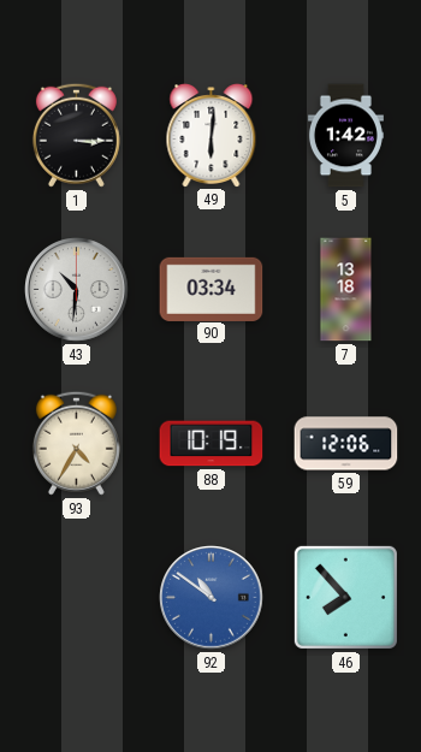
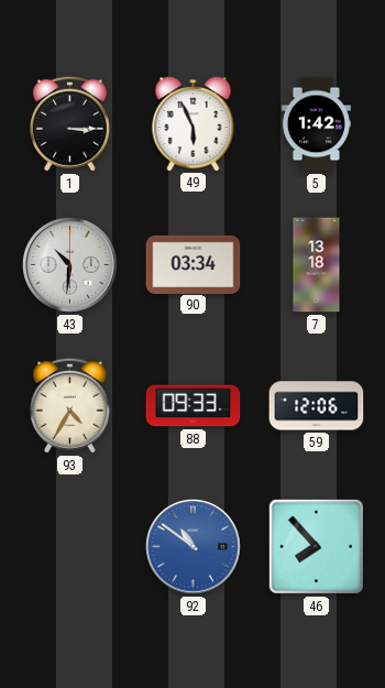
49: 6:01 -> 5:56 (194, 124)
88: 10:19 -> 09:33 (194, 406)
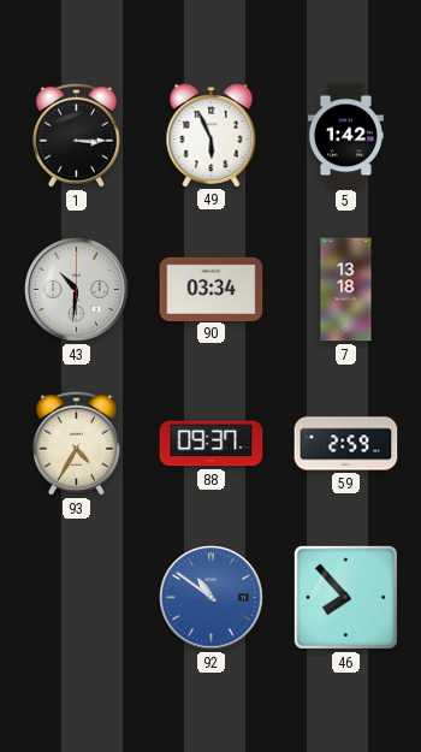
88: 09:33 -> 09:37 (212, 444)
59: 12:06 -> 2:59 (346, 444)
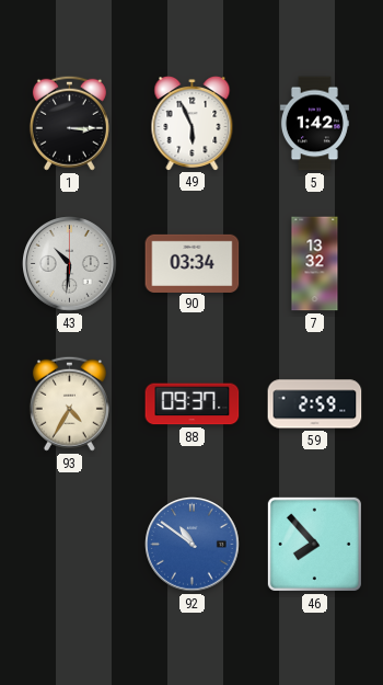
7: 13:18 -> 13:32 (315, 264)
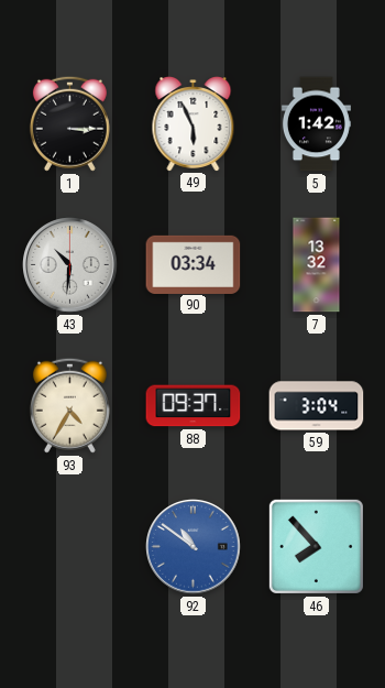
59: 2:59 -> 3:04 (317, 406)
